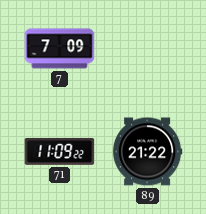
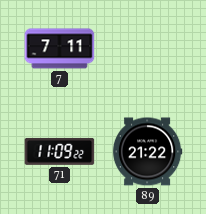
7: 7:09 -> 7:11 (60, 49)
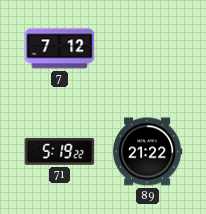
7: 7:11 -> 7:12 (60, 49)
71: 11:09 -> 5:19 (60, 151)
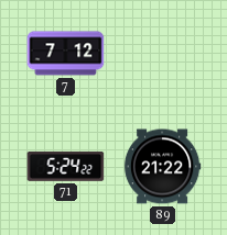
71: 5:19 -> 5:24 (66, 166)
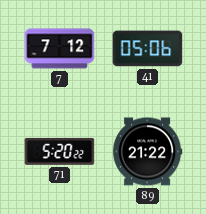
41: none -> 05:06 (148, 49)
71: 5:24 -> 5:20 (60, 151)
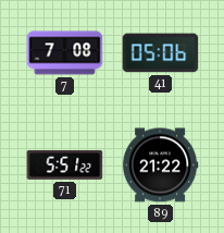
7: 7:12 -> 7:08 (65, 53)
71: 5:20 -> 5:51 (65, 164)
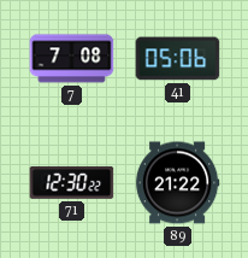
71: 5:51 -> 12:30 (72, 182)
